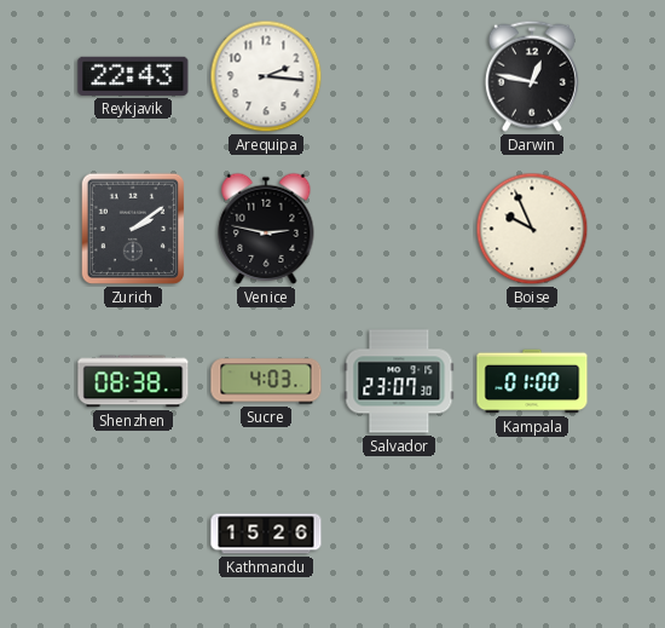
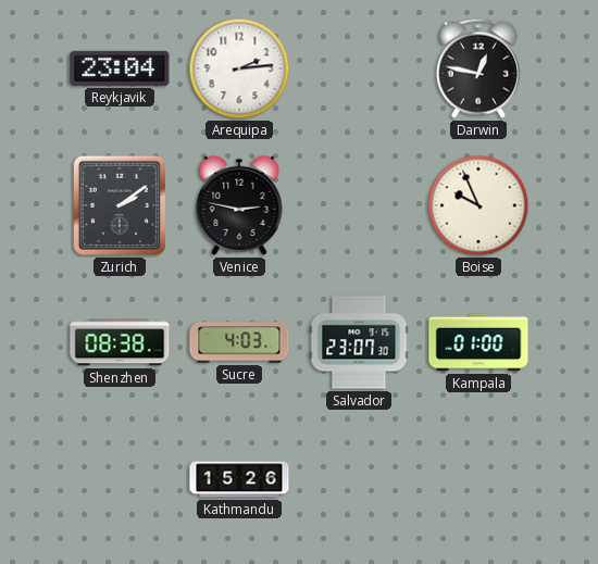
Reykjavik: 22:43 -> 23:04 (120, 68)
Arequipa: 2:16 -> 2:14 (239, 68)
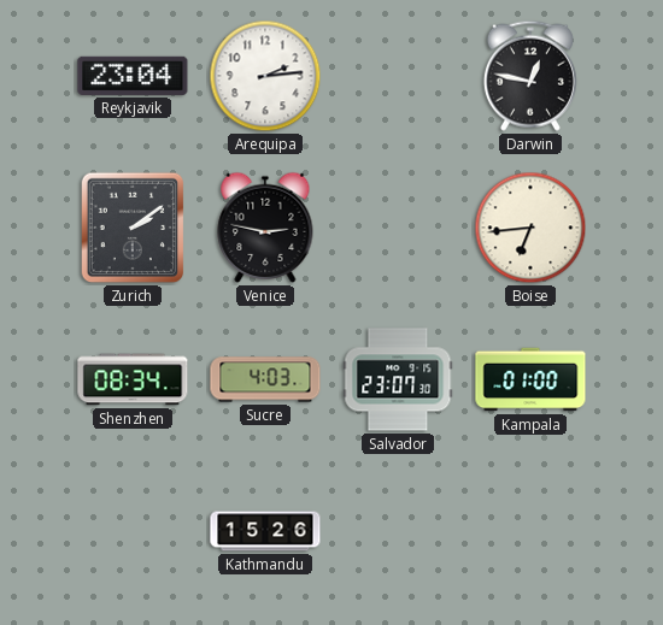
Boise: 9:56 -> 6:44 (530, 228)
Shenzhen: 08:38 -> 08:34 (133, 379)
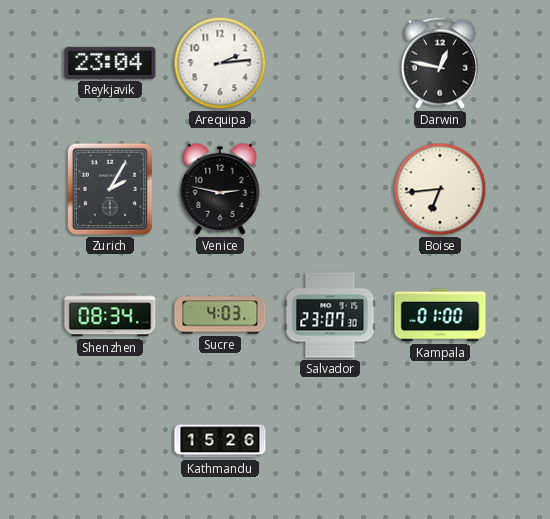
Zurich: 2:09 -> 2:05 (110, 189)
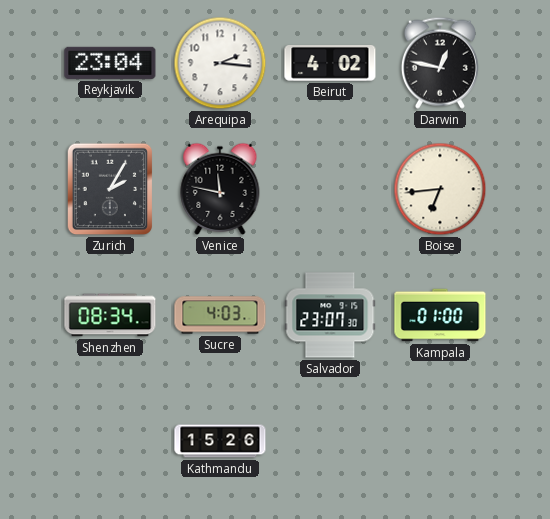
Arequipa: 2:14 -> 2:16 (220, 63)
Beirut: none -> 4:02 (330, 64)
Venice: 2:47 -> 11:47 (220, 189)
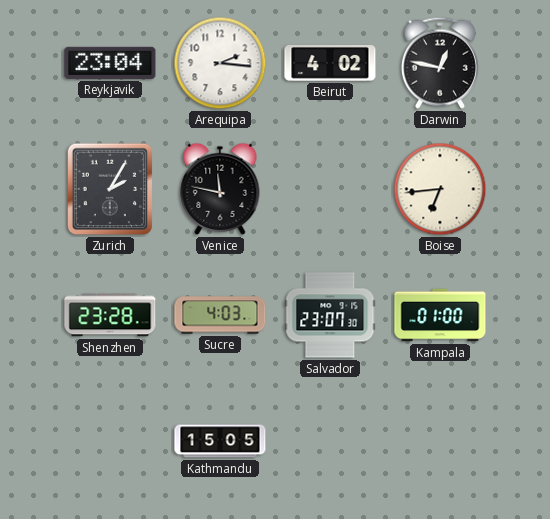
Shenzhen: 08:34 -> 23:28 (110, 315)
Kathmandu: 15:26 -> 15:05 (220, 441)
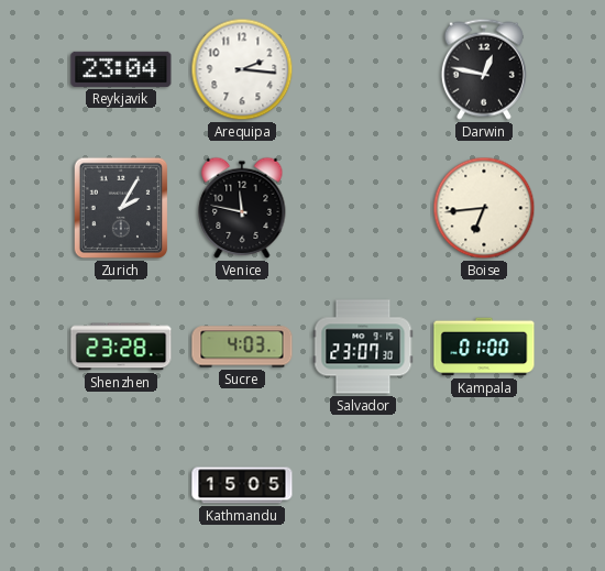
Beirut: 4:02 -> none (330, 64)
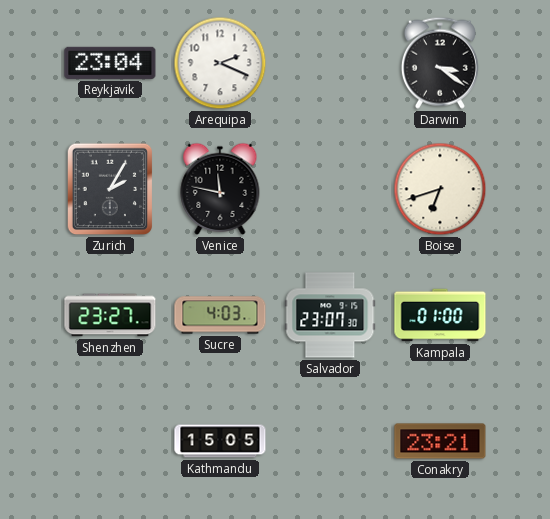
Arequipa: 2:16 -> 2:19 (220, 63)
Darwin: 12:47 -> 3:21 (440, 63)
Boise: 6:44 -> 6:42 (440, 189)
Shenzhen: 23:28 -> 23:27 (110, 315)
Conakry: none -> 23:21 (440, 441)
